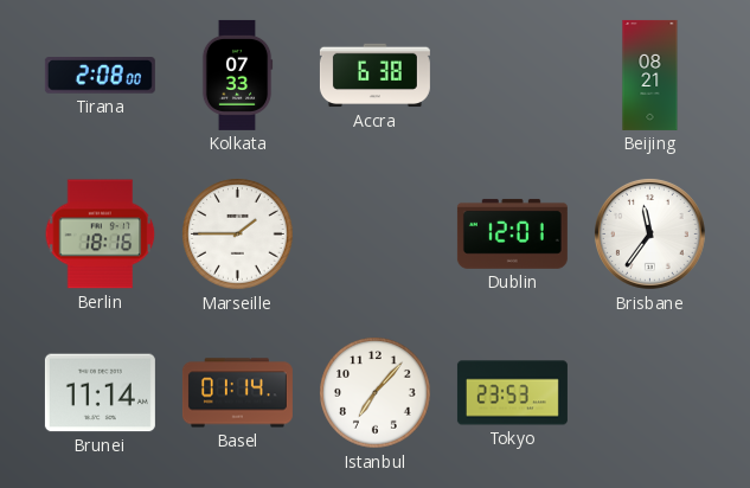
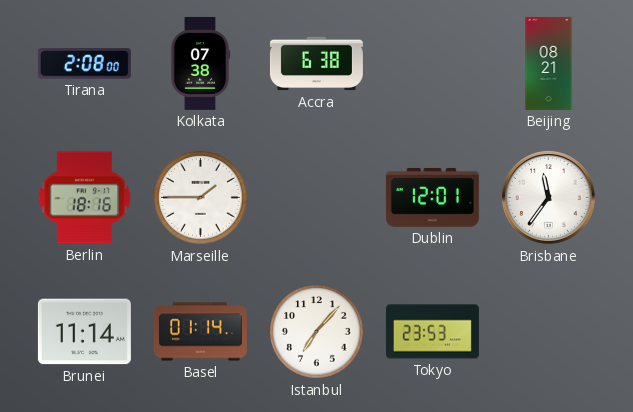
Kolkata: 07:33 -> 07:38 (200, 63)
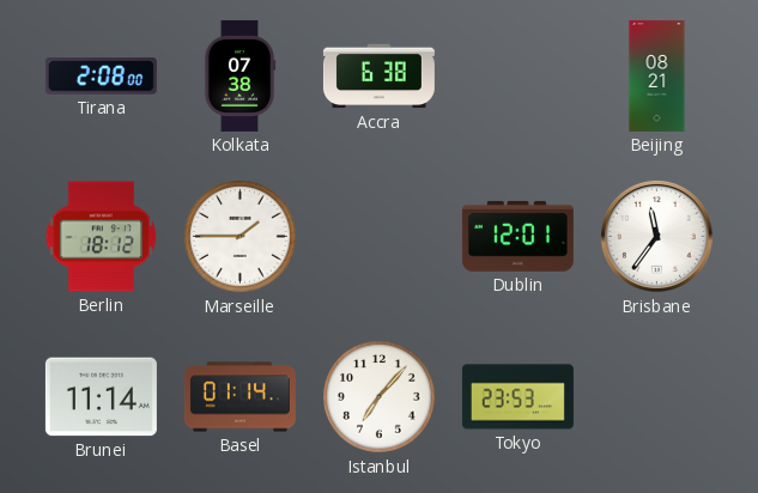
Berlin: 18:16 -> 18:12 (102, 237)
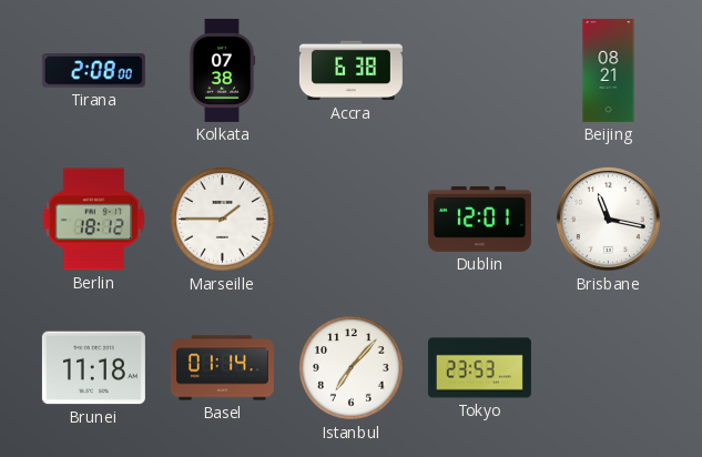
Brisbane: 11:36 -> 11:17 (608, 219)
Brunei: 11:14 -> 11:18 (93, 368)
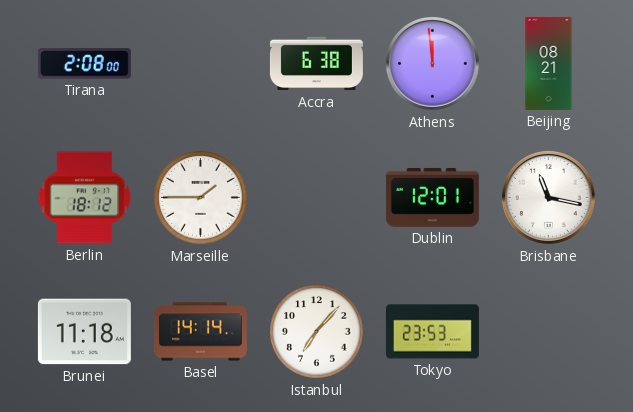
Kolkata: 07:38 -> none (222, 70)
Athens: none -> 11:59 (432, 63)
Basel: 01:14 -> 14:14 (200, 332)
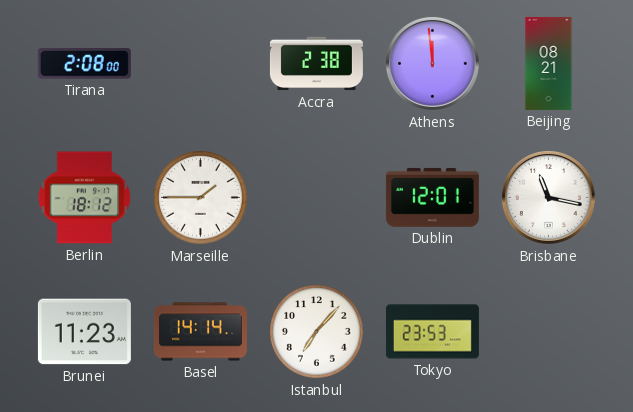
Accra: 6:38 -> 2:38 (316, 64)
Brunei: 11:18 -> 11:23 (84, 332)
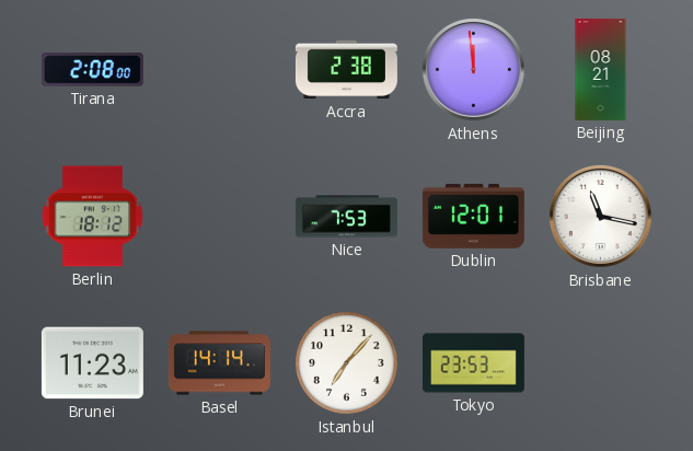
Marseille: 1:45 -> none (201, 198)
Nice: none -> 7:53 (346, 217)
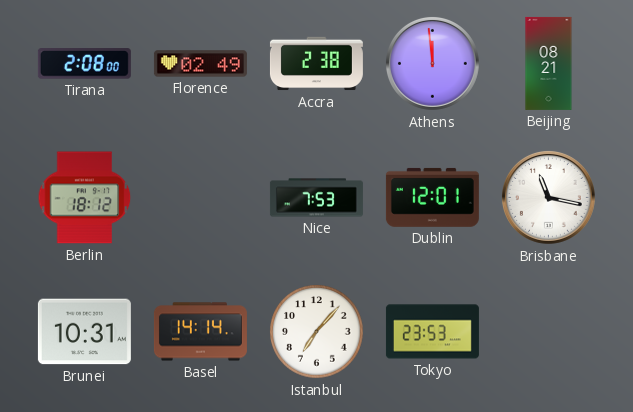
Florence: none -> 02:49 (200, 64)
Brunei: 11:23 -> 10:31 (84, 332)
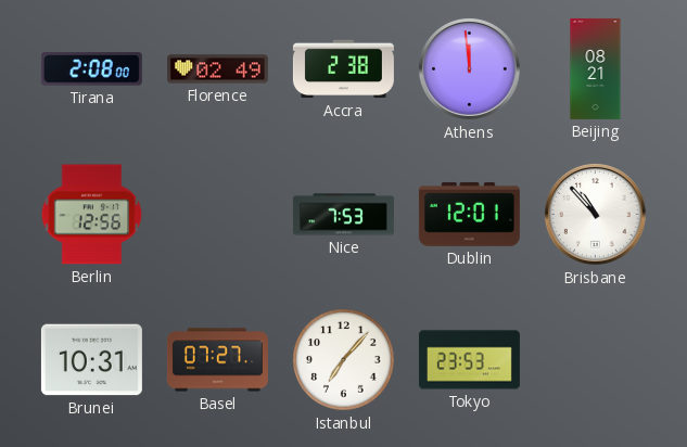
Berlin: 18:12 -> 12:56 (92, 215)
Brisbane: 11:17 -> 10:53 (595, 214)
Basel: 14:14 -> 07:27 (217, 360)
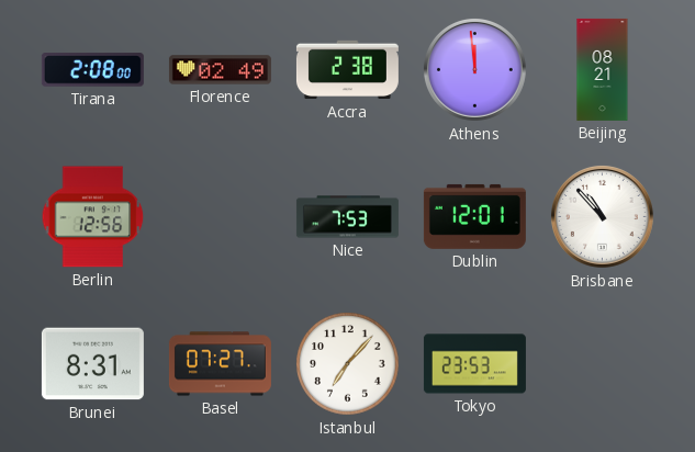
Brunei: 10:31 -> 8:31 (92, 364)
